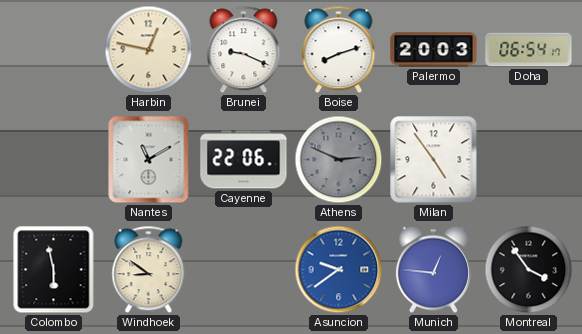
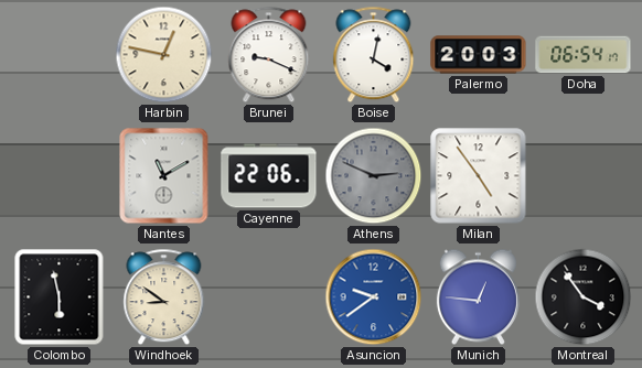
Boise: 8:12 -> 4:02 (374, 55)
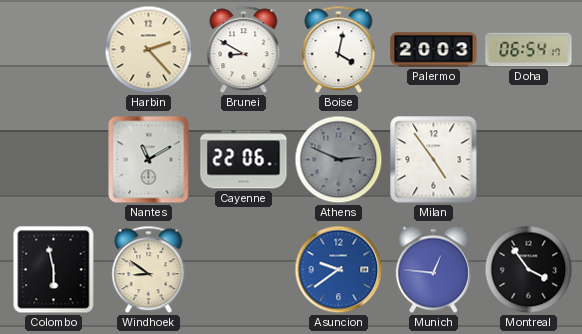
Harbin: 12:47 -> 2:23 (149, 50)
Brunei: 9:19 -> 8:50 (244, 50)
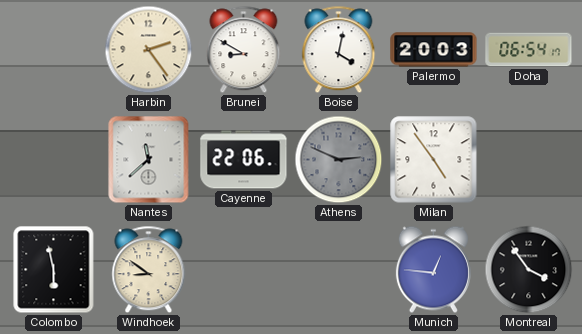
Harbin: 2:23 -> 2:24 (149, 50)
Nantes: 11:10 -> 11:38 (149, 160)
Asuncion: 9:39 -> none (339, 270)
